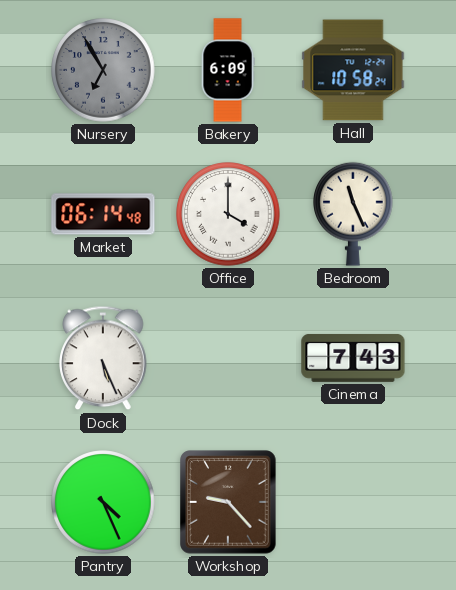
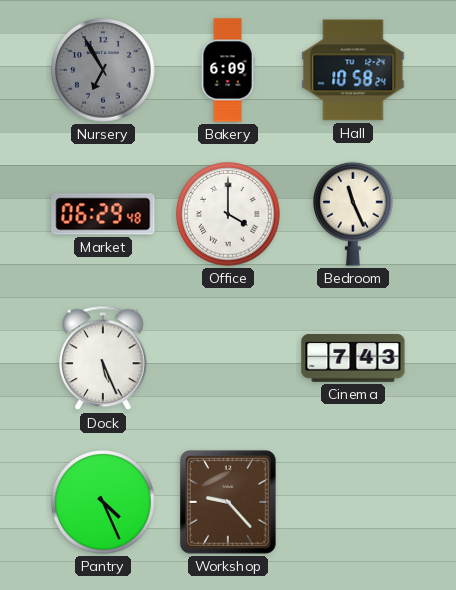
Market: 06:14 -> 06:29 (103, 214)
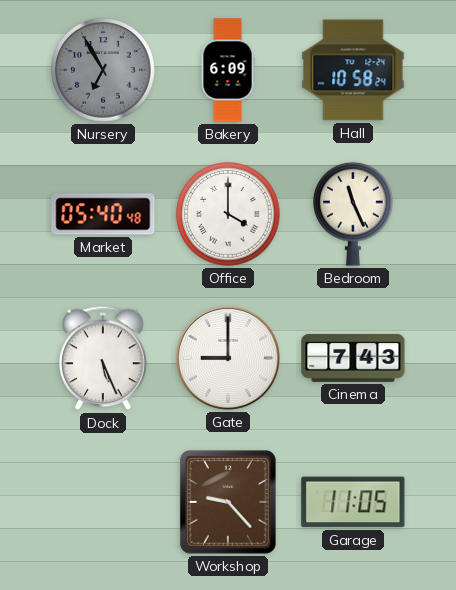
Market: 06:29 -> 05:40 (103, 214)
Gate: none -> 9:00 (228, 358)
Pantry: 4:26 -> none (103, 502)
Garage: none -> 11:05 (353, 502)
